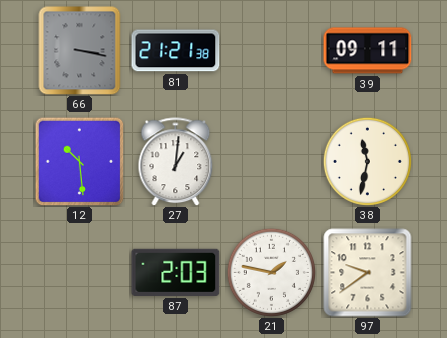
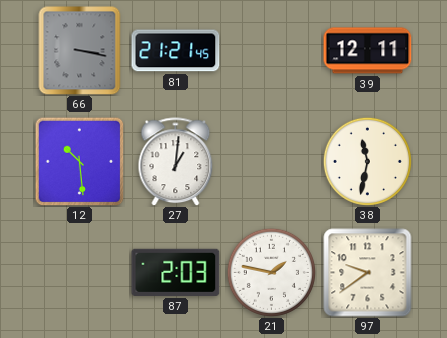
81: 21:21:38 -> 21:21:45 (176, 51)
39: 09:11 -> 12:11 (368, 51)
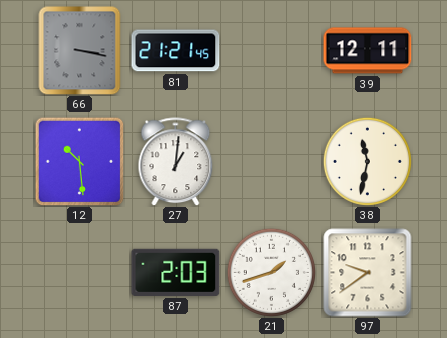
21: 1:47 -> 1:42 (271, 272)
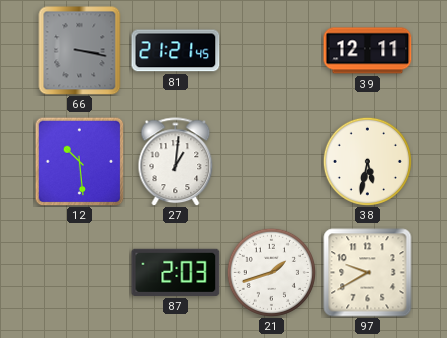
38: 11:32 -> 5:32 (367, 161)
97: 9:39 -> 9:40 (368, 273)
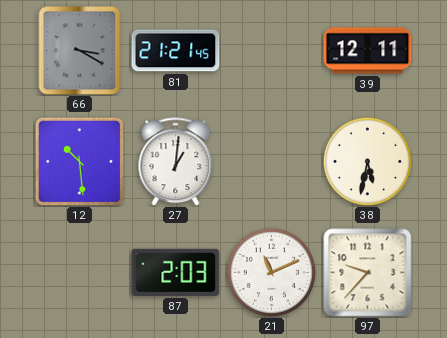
66: 3:17 -> 3:20 (80, 51)
21: 1:42 -> 11:11 (271, 272)
97: 9:40 -> 9:37 (368, 273)
